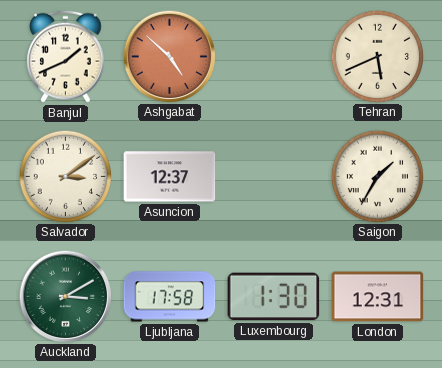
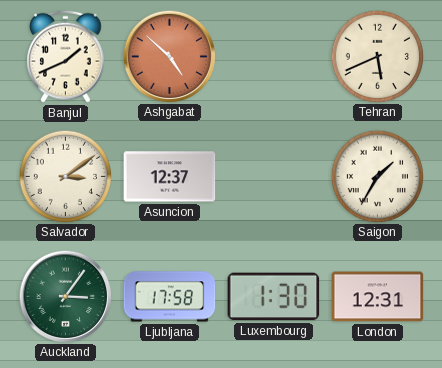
Auckland: 3:10 -> 3:06 (65, 296)
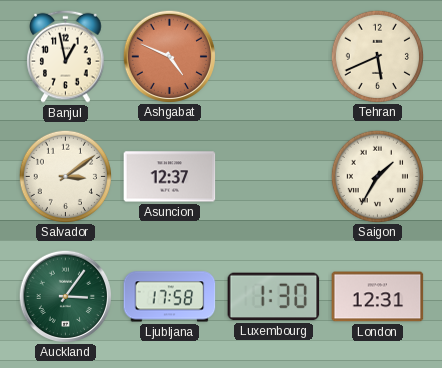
Banjul: 1:41 -> 12:58 (66, 56)
Ashgabat: 4:52 -> 4:49 (169, 56)
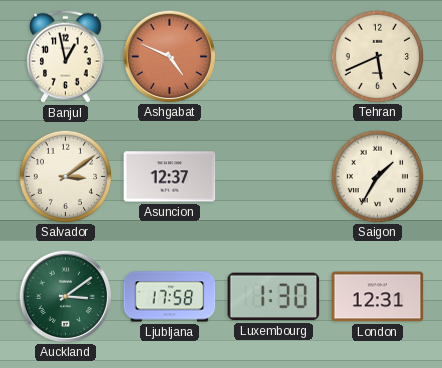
Auckland: 3:06 -> 3:09 (65, 296)
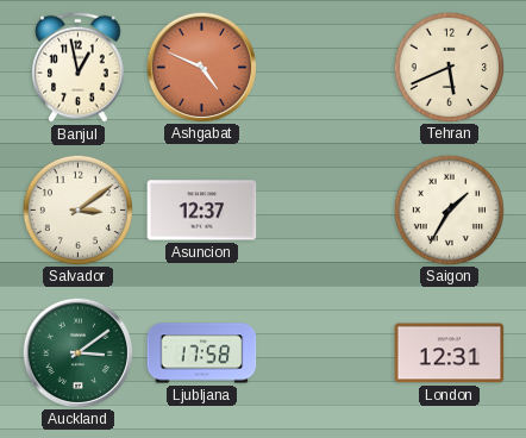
Luxembourg: 1:30 -> none (274, 297)
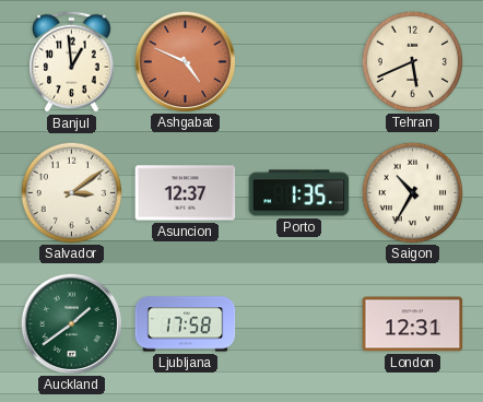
Banjul: 12:58 -> 12:59 (72, 61)
Porto: none -> 1:35 (299, 193)
Saigon: 1:35 -> 10:35 (412, 192)
Auckland: 3:09 -> 1:39 (71, 323)
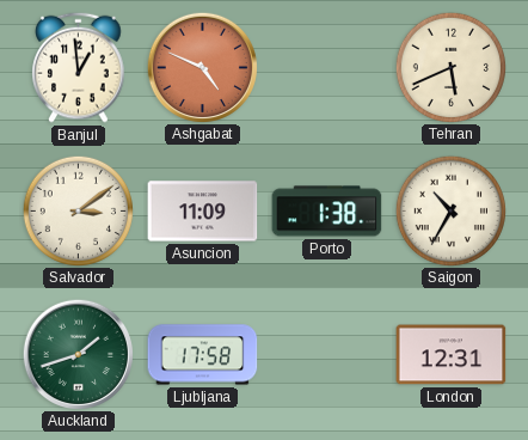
Asuncion: 12:37 -> 11:09 (203, 212)
Porto: 1:35 -> 1:38 (327, 212)
Auckland: 1:39 -> 1:42 (78, 354)
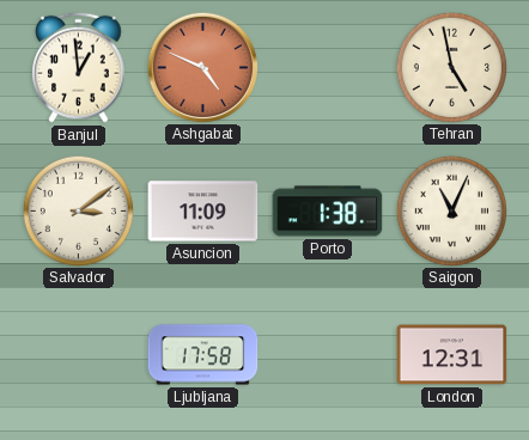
Tehran: 5:41 -> 4:58 (451, 67)
Saigon: 10:35 -> 11:04 (451, 210)
Auckland: 1:42 -> none (78, 354)
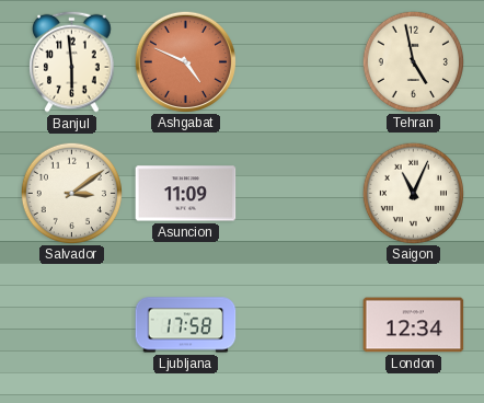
Banjul: 12:59 -> 5:59 (72, 61)
Porto: 1:38 -> none (328, 212)
London: 12:31 -> 12:34 (414, 325)
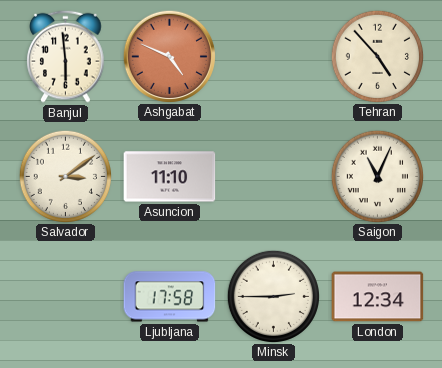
Tehran: 4:58 -> 4:53 (377, 56)
Asuncion: 11:09 -> 11:10 (170, 177)
Minsk: none -> 2:45 (273, 296)
